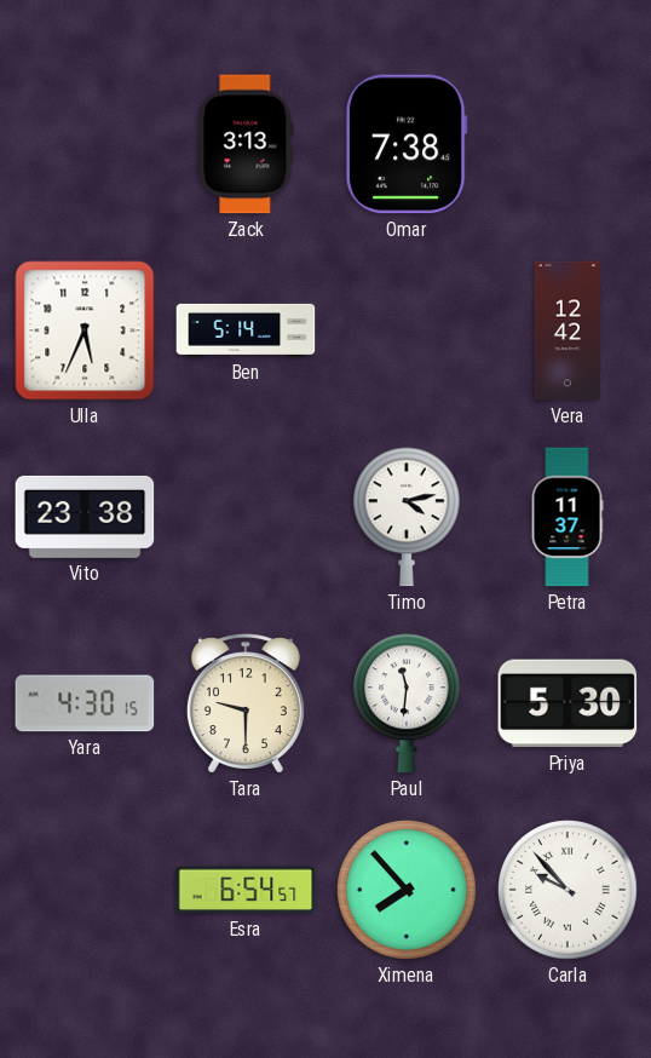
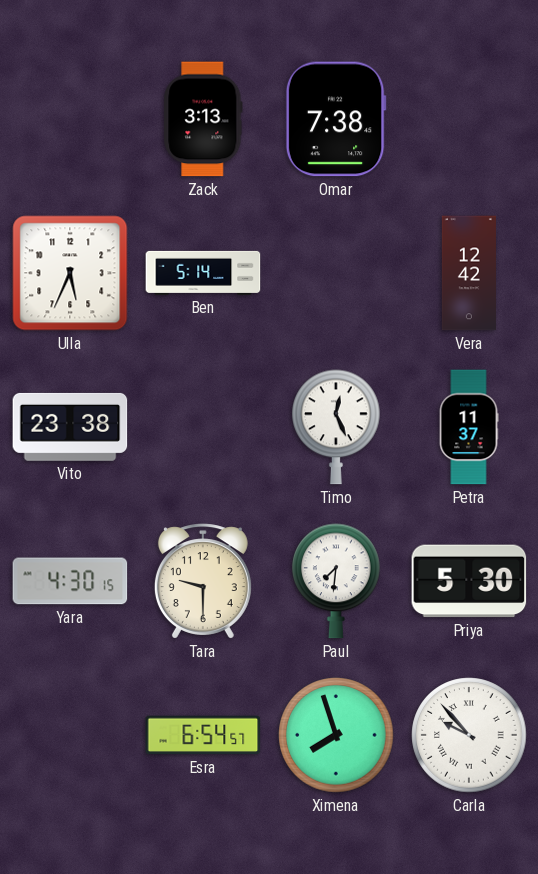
Timo: 4:13 -> 12:26 (336, 427)
Paul: 11:31 -> 7:31 (336, 581)
Ximena: 7:53 -> 7:57 (336, 735)
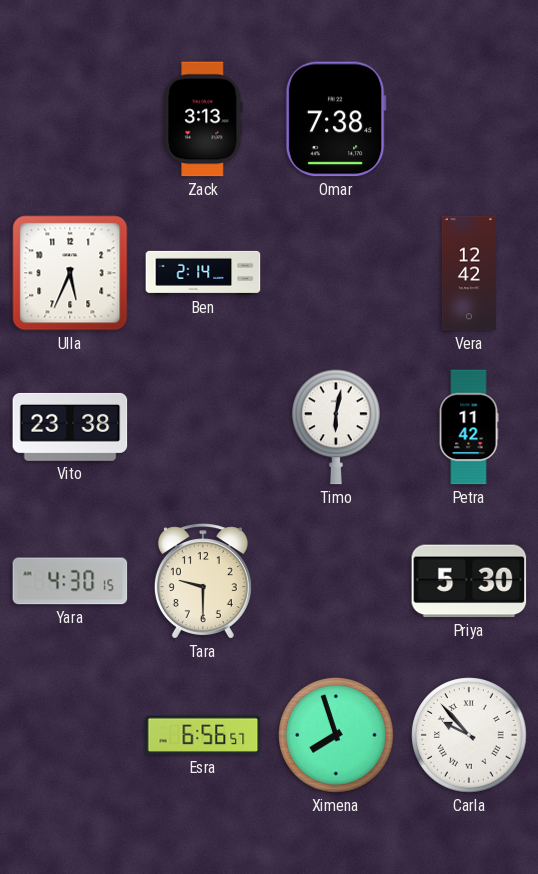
Ben: 5:14 -> 2:14 (203, 273)
Timo: 12:26 -> 6:02 (336, 427)
Petra: 11:37 -> 11:42 (469, 427)
Paul: 7:31 -> none (336, 581)
Esra: 6:54 -> 6:56 (203, 735)
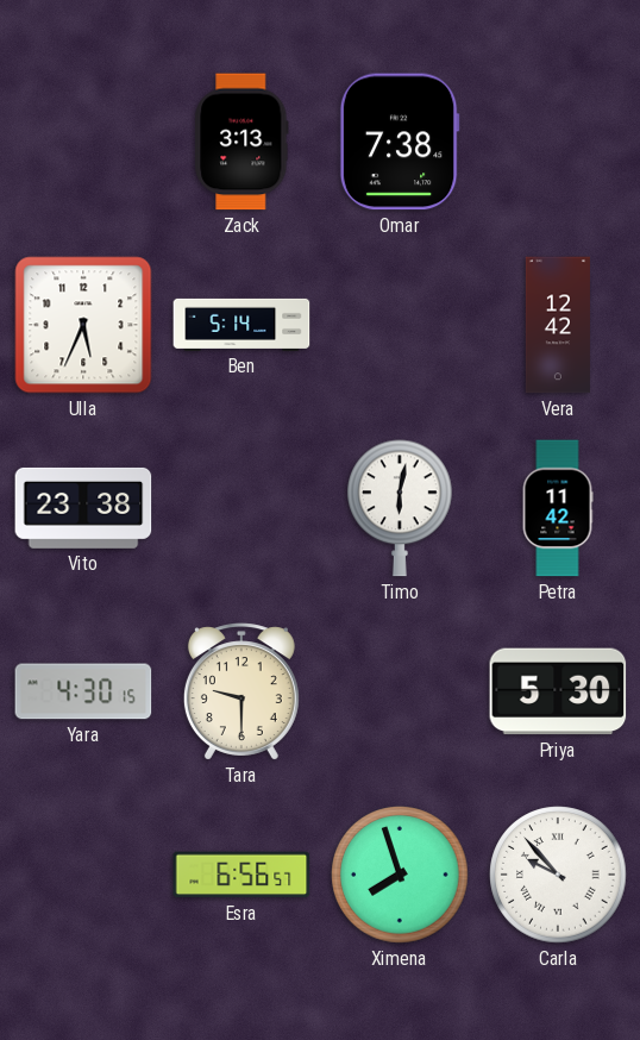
Ben: 2:14 -> 5:14 (241, 325)
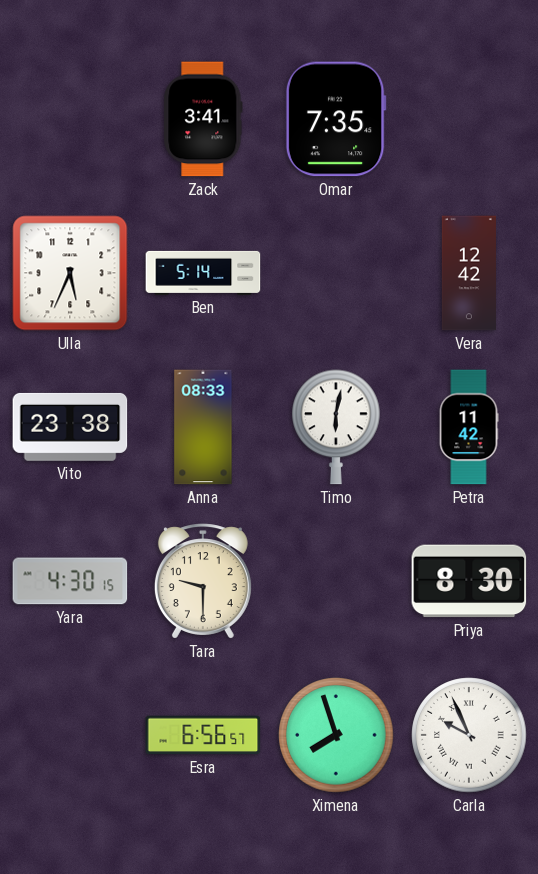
Zack: 3:13 -> 3:41 (203, 119)
Omar: 7:38 -> 7:35 (336, 119)
Anna: none -> 08:33 (203, 427)
Priya: 5:30 -> 8:30 (469, 581)
Carla: 9:53 -> 9:56 (469, 735)
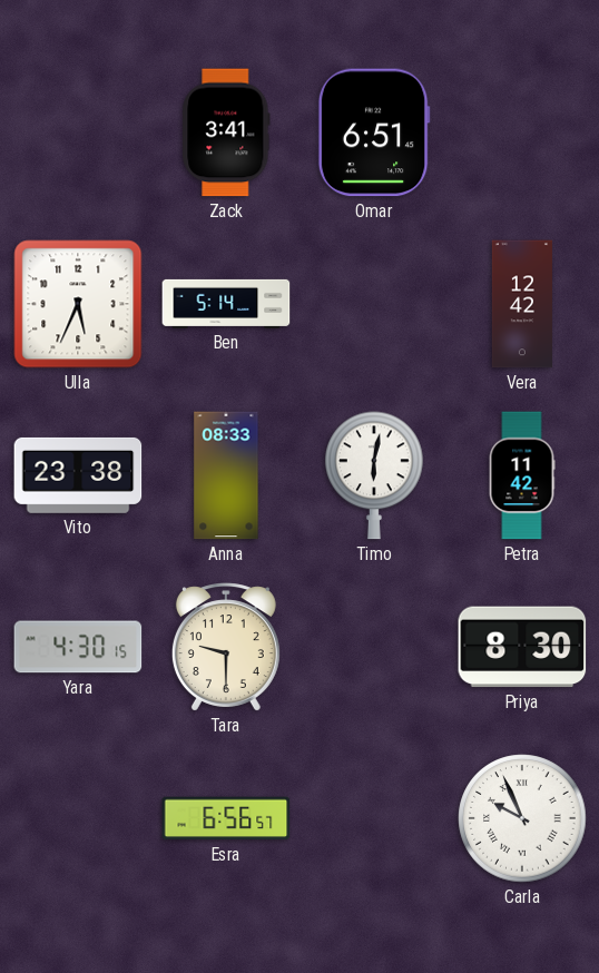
Omar: 7:35 -> 6:51 (374, 132)
Ximena: 7:57 -> none (336, 735)
